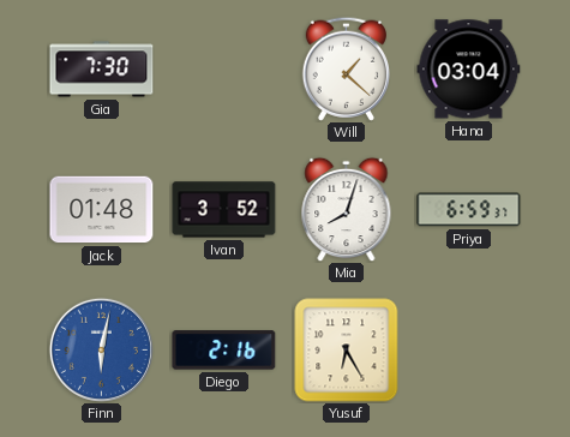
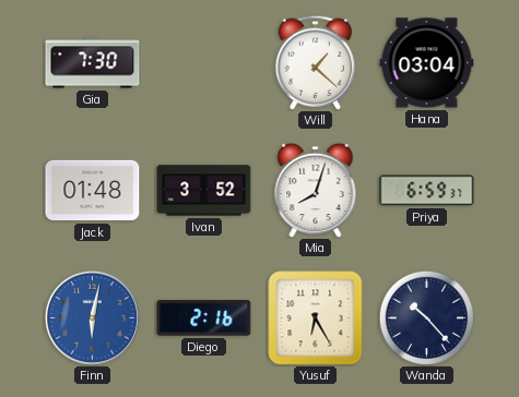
Wanda: none -> 10:23 (426, 317)
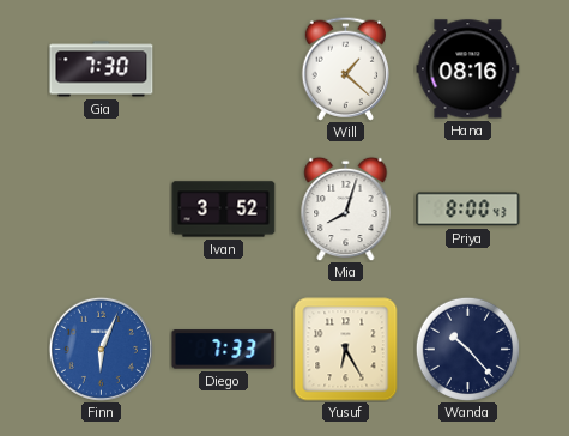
Hana: 03:04 -> 08:16 (468, 69)
Jack: 01:48 -> none (93, 191)
Priya: 6:59 -> 8:00 (468, 210)
Finn: 6:02 -> 6:04 (101, 349)
Diego: 2:16 -> 7:33 (224, 350)
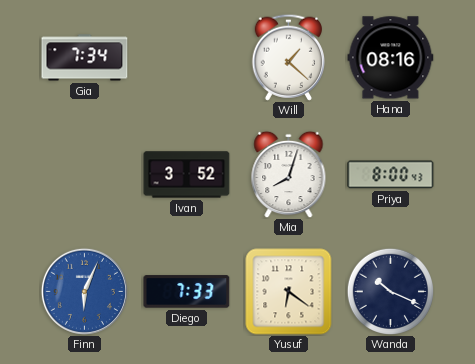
Gia: 7:30 -> 7:34 (85, 58)
Yusuf: 6:25 -> 6:21 (289, 292)
Wanda: 10:23 -> 10:19 (390, 291)
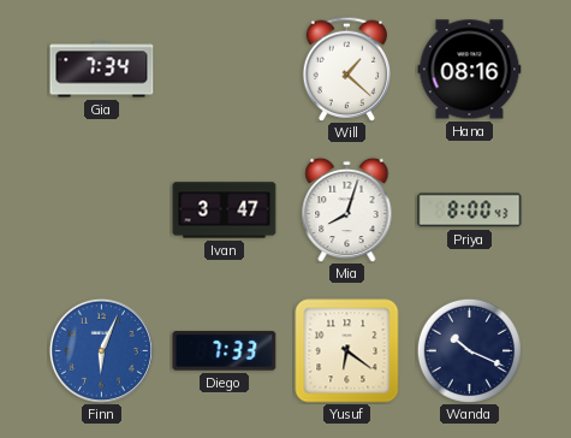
Ivan: 3:52 -> 3:47 (225, 211)
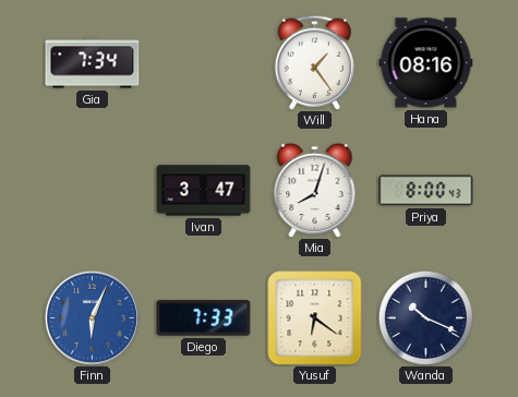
Will: 1:22 -> 1:24 (314, 62)
